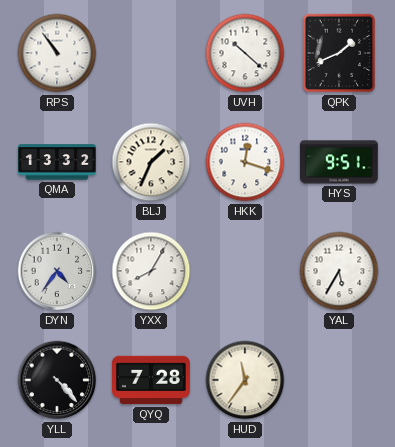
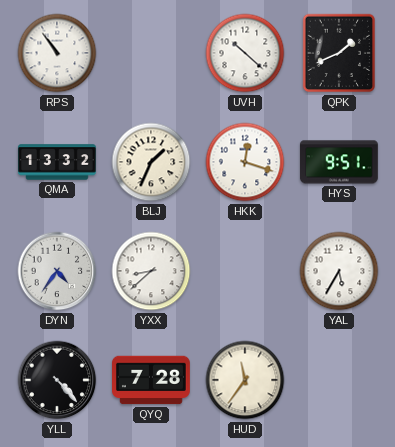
YXX: 8:05 -> 8:38 (151, 271)
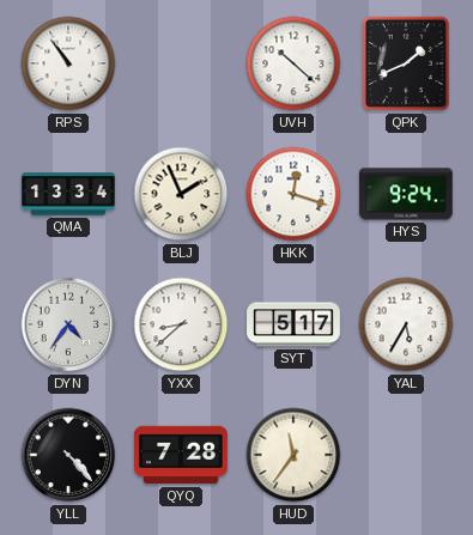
QMA: 13:32 -> 13:34 (69, 194)
BLJ: 1:34 -> 1:56 (181, 194)
HYS: 9:51 -> 9:24 (406, 194)
SYT: none -> 5:17 (295, 324)
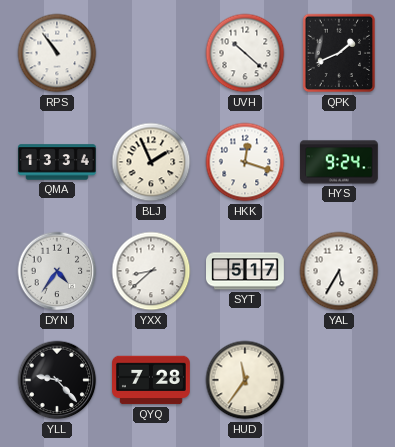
YLL: 4:23 -> 9:23 (57, 380)
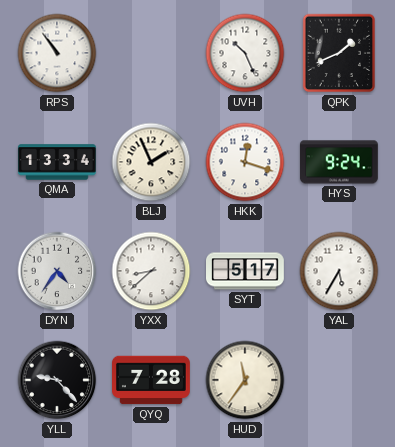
UVH: 10:22 -> 10:26 (245, 53)
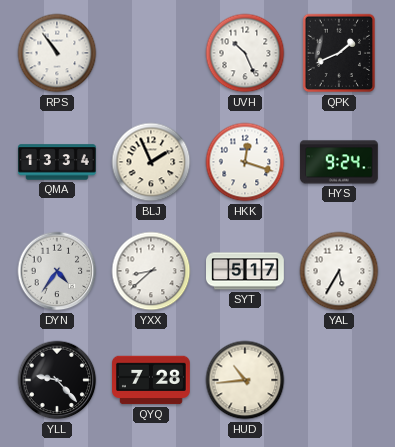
HUD: 11:36 -> 10:44 (245, 380)
